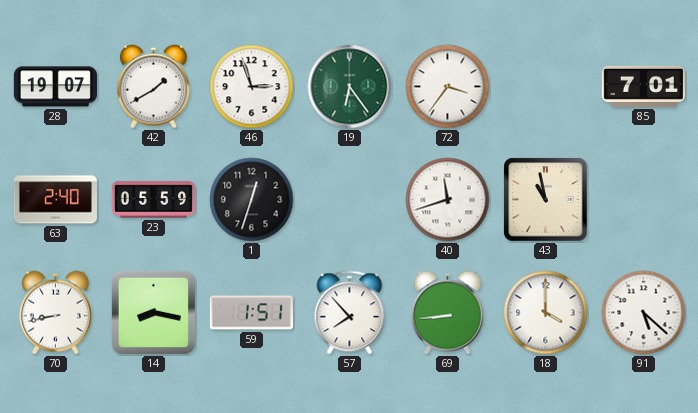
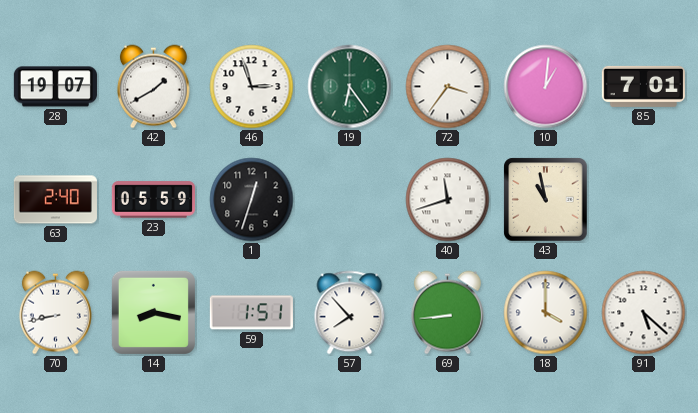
10: none -> 1:01 (546, 87)
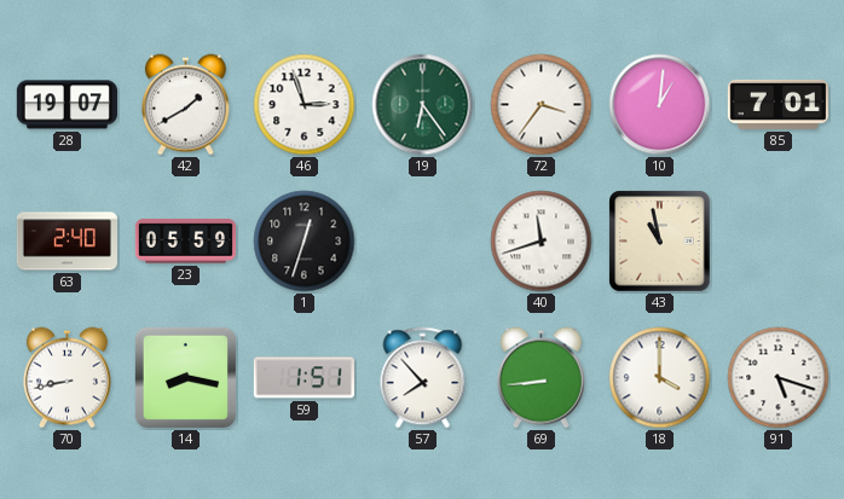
91: 5:22 -> 5:18 (779, 378)
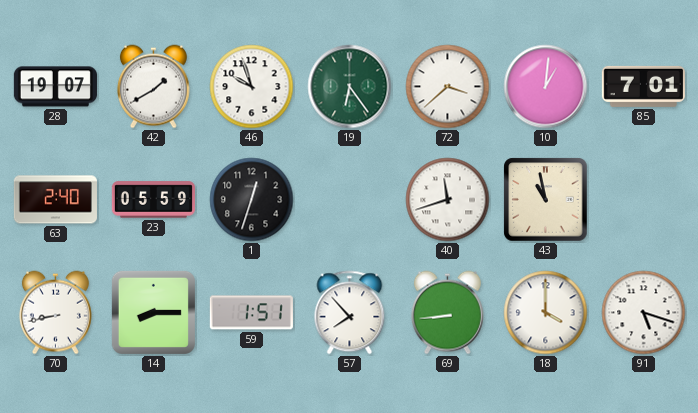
46: 2:57 -> 9:57 (252, 87)
72: 3:36 -> 3:38 (448, 87)
14: 8:17 -> 8:15 (153, 312)
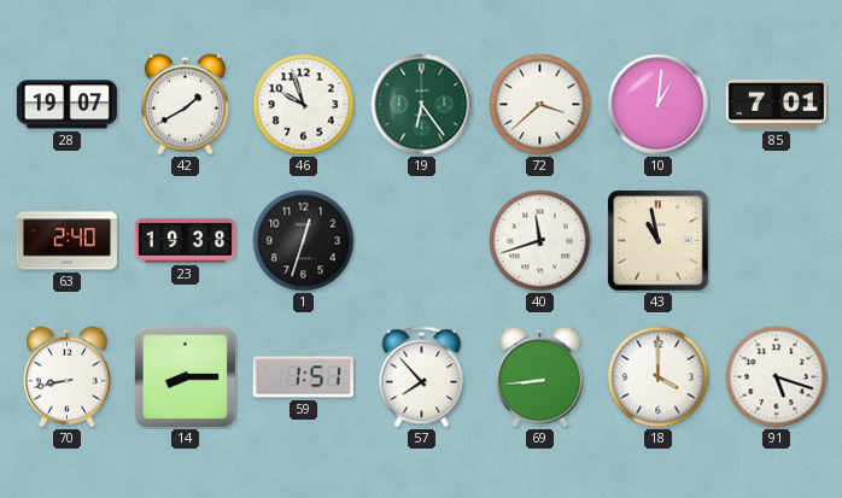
23: 05:59 -> 19:38 (185, 241)
